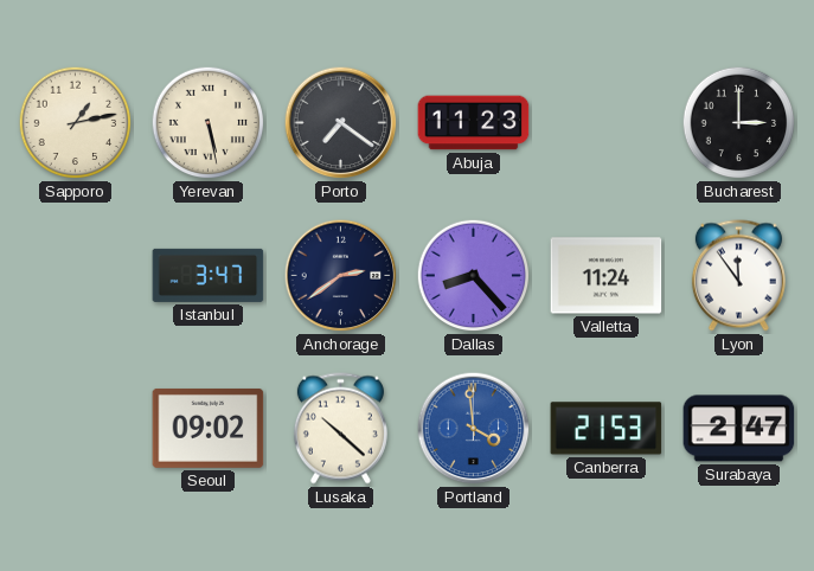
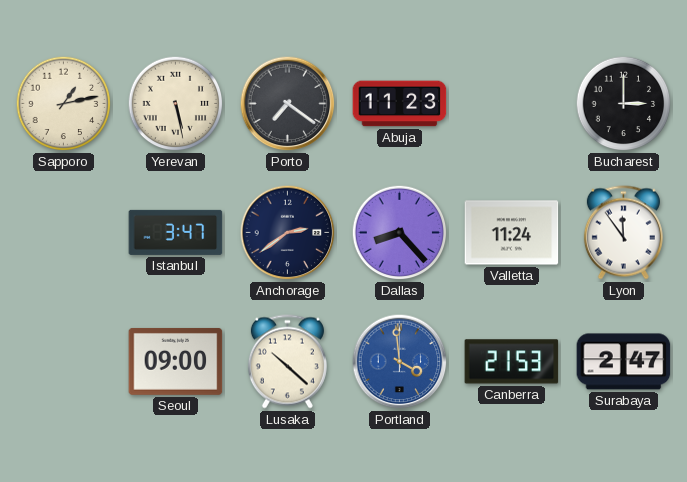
Seoul: 09:02 -> 09:00 (176, 361)
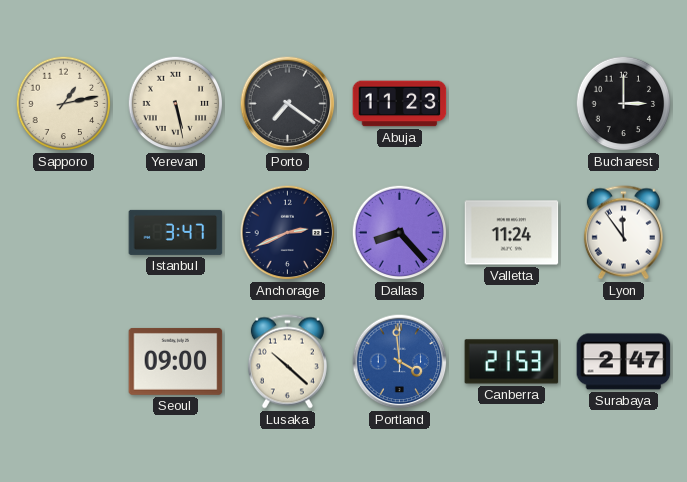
Anchorage: 2:39 -> 2:41 (288, 233)
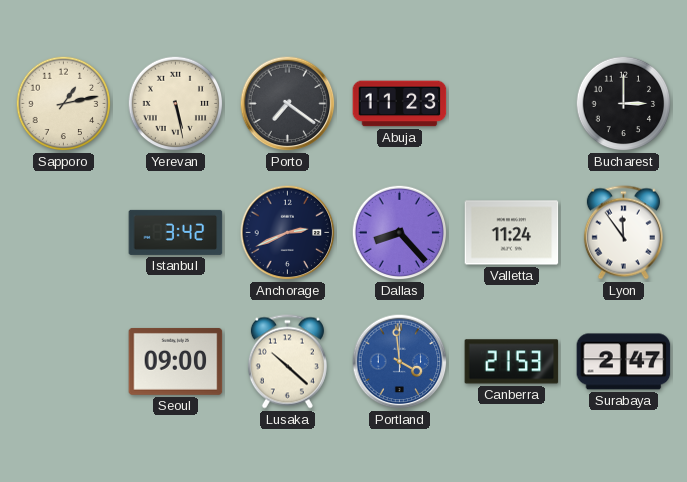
Istanbul: 3:47 -> 3:42 (176, 232)
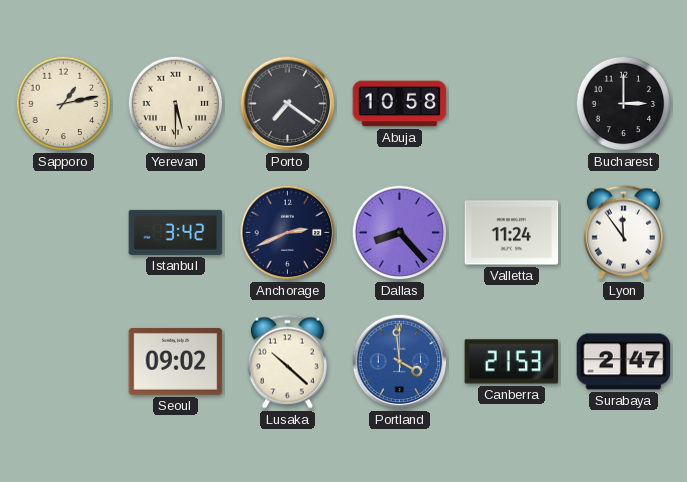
Yerevan: 5:28 -> 5:30 (176, 104)
Abuja: 11:23 -> 10:58 (400, 104)
Seoul: 09:00 -> 09:02 (176, 361)
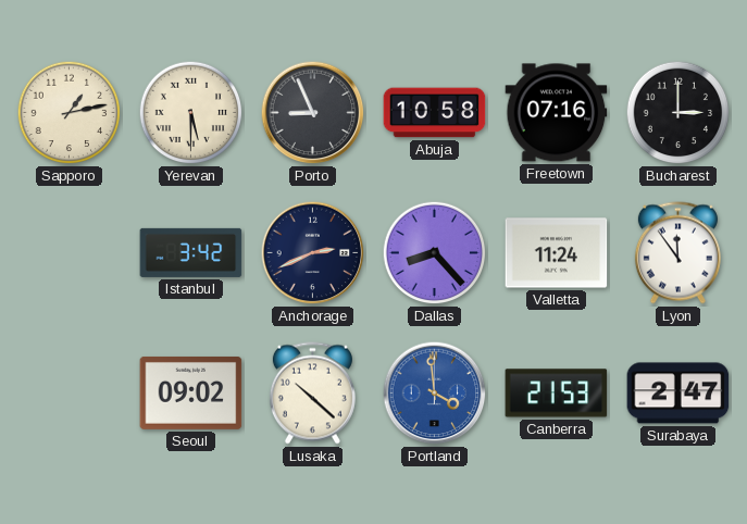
Porto: 7:21 -> 8:56 (313, 113)
Freetown: none -> 07:16 (557, 113)
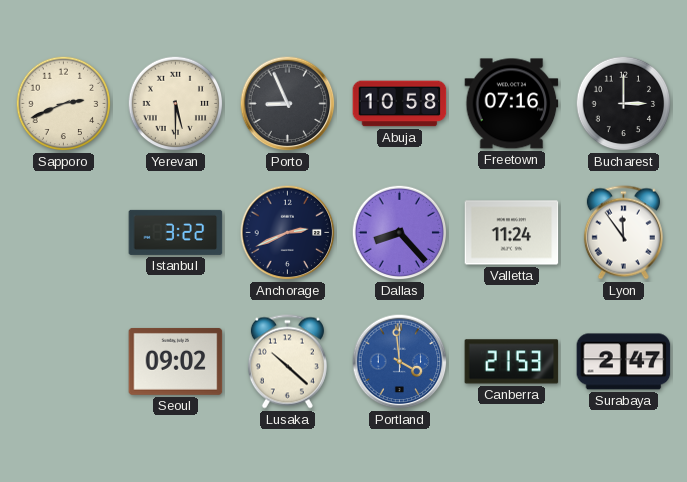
Sapporo: 1:13 -> 2:41 (64, 104)
Istanbul: 3:42 -> 3:22 (176, 232)
